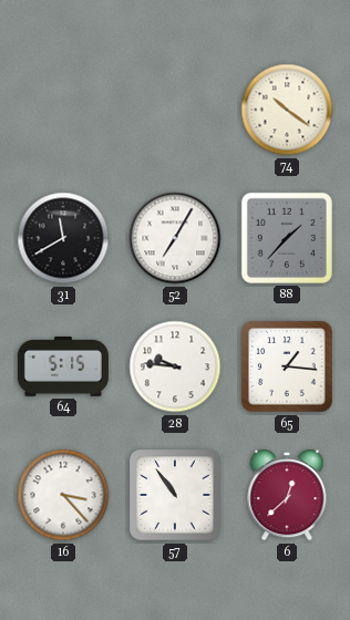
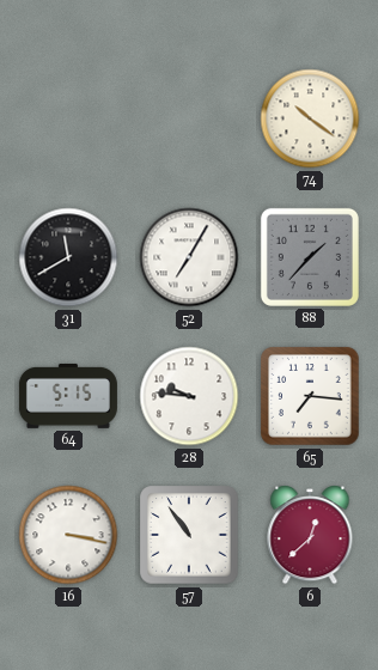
65: 1:16 -> 7:16 (310, 396)
16: 3:23 -> 3:17 (68, 535)
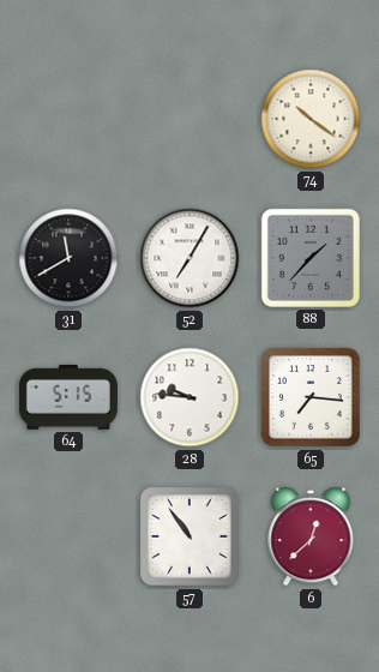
16: 3:17 -> none (68, 535)
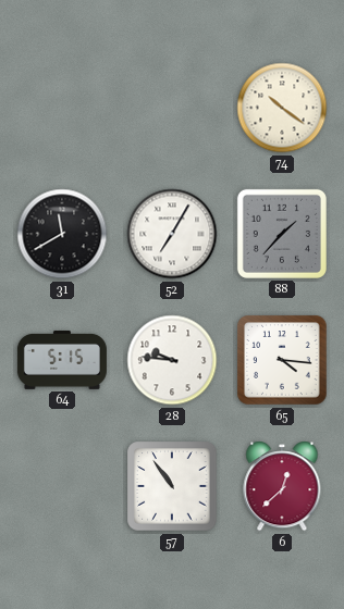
65: 7:16 -> 4:16 (282, 360)
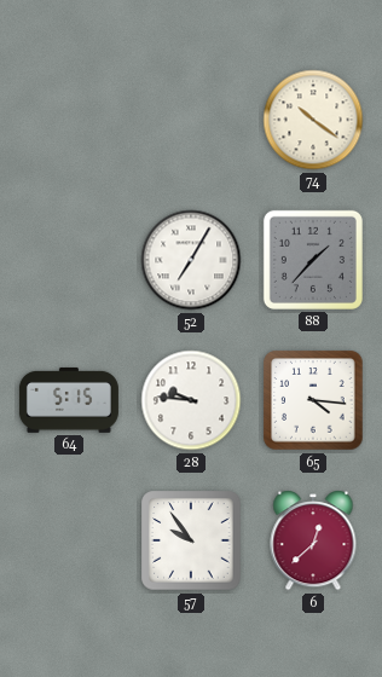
31: 11:40 -> none (62, 234)
57: 10:54 -> 9:54 (191, 540)
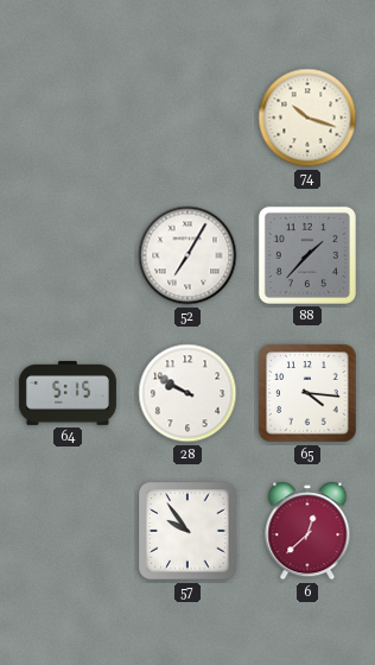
74: 10:21 -> 10:18 (307, 118)
28: 9:46 -> 9:50 (188, 393)
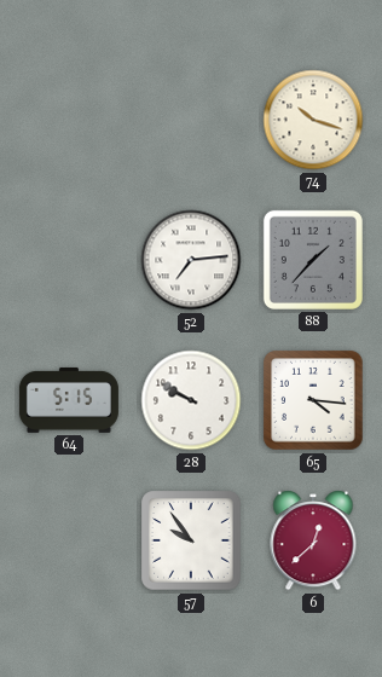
52: 7:05 -> 7:14 (191, 260)
